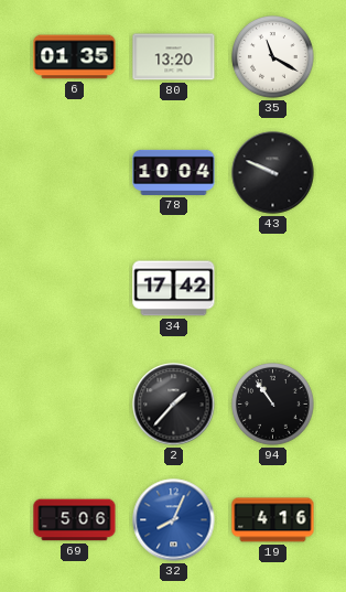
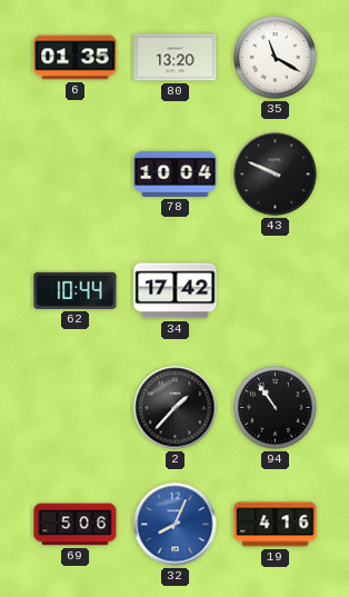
62: none -> 10:44 (76, 290)
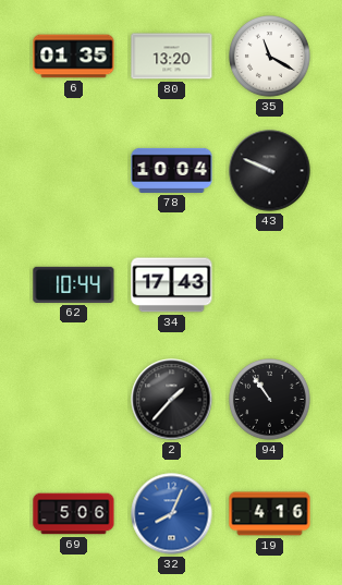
34: 17:42 -> 17:43 (172, 285)
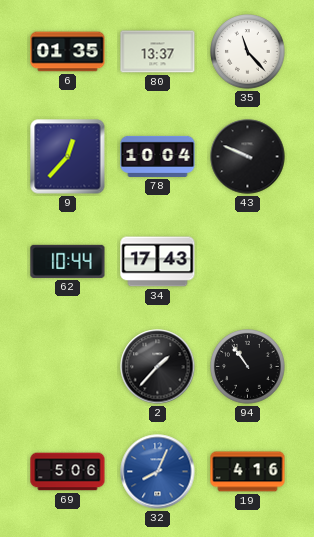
80: 13:20 -> 13:37 (158, 52)
35: 11:20 -> 11:23 (248, 52)
9: none -> 12:37 (68, 157)
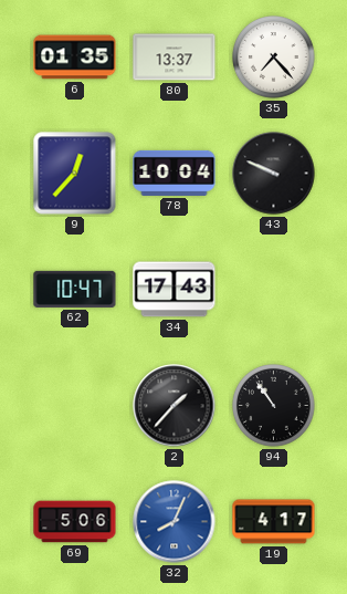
35: 11:23 -> 7:23 (274, 58)
62: 10:44 -> 10:47 (75, 289)
19: 4:16 -> 4:17 (274, 522)
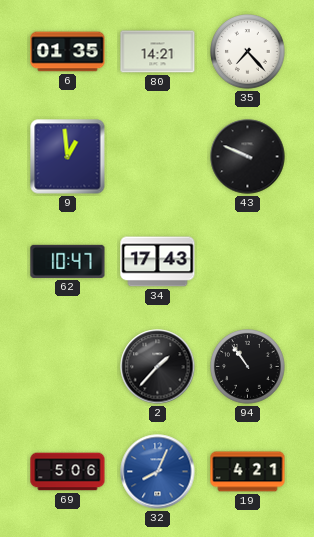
80: 13:37 -> 14:21 (158, 52)
9: 12:37 -> 12:59 (68, 157)
78: 10:04 -> none (175, 173)
19: 4:17 -> 4:21 (248, 472)
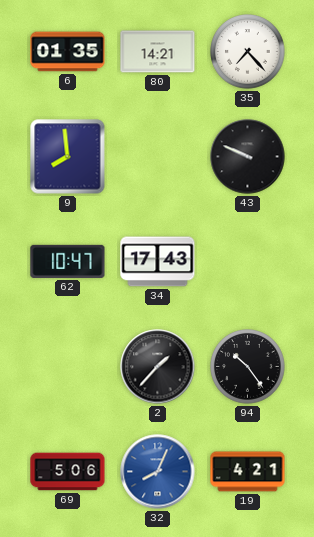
9: 12:59 -> 7:59 (68, 157)
94: 10:54 -> 10:24 (248, 367)
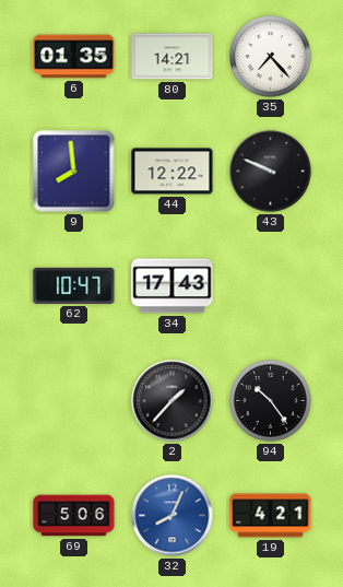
44: none -> 12:22 (173, 172)
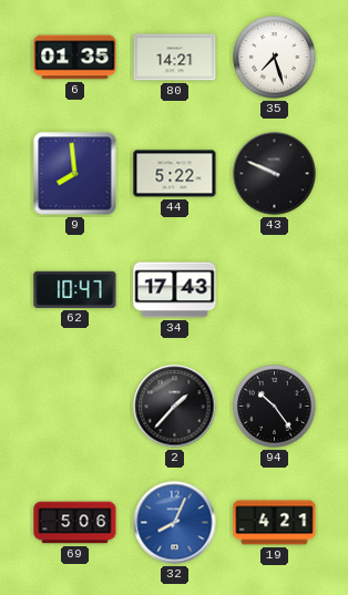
35: 7:23 -> 7:27 (275, 58)
44: 12:22 -> 5:22 (175, 174)
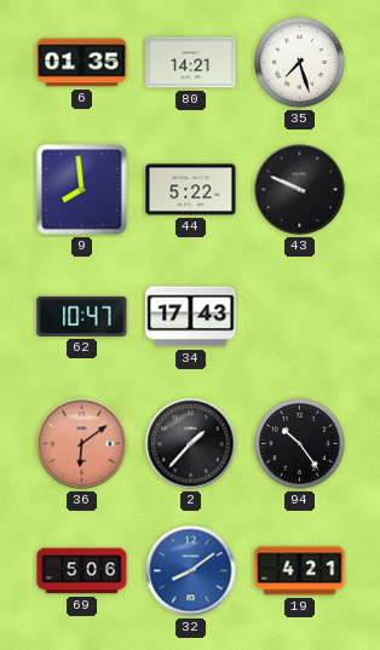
36: none -> 6:09 (82, 444)
32: 8:04 -> 8:09 (191, 571)
